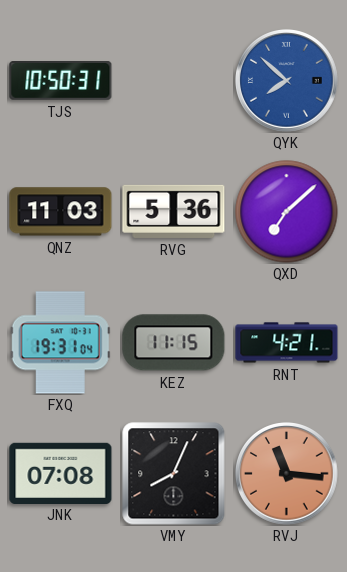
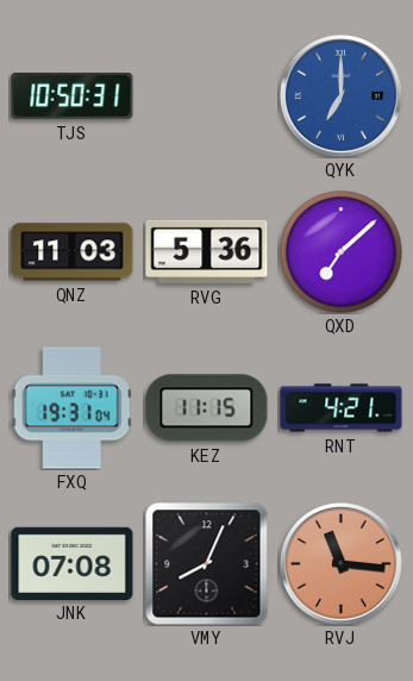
QYK: 7:52 -> 7:00 (342, 96)
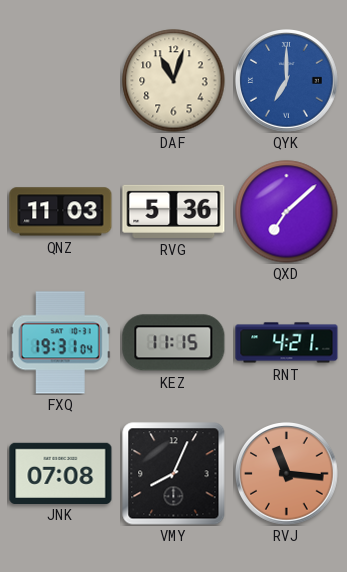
TJS: 10:50 -> none (73, 96)
DAF: none -> 11:03 (174, 81)
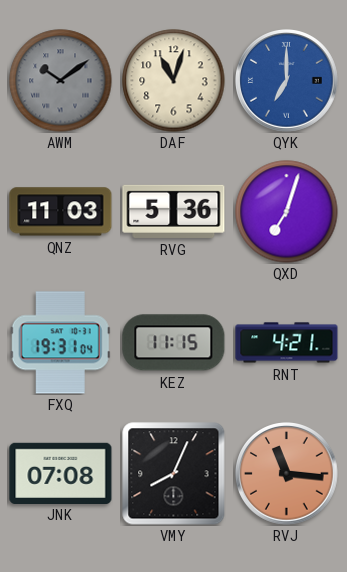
AWM: none -> 10:09 (61, 81)
QXD: 7:08 -> 7:03 (287, 212)
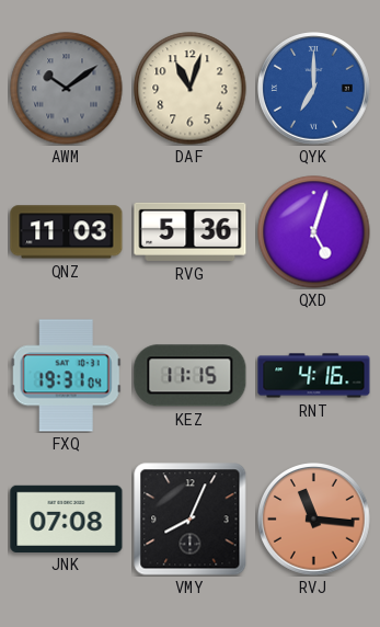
QXD: 7:03 -> 5:03 (314, 232)
RNT: 4:21 -> 4:16 (314, 376)
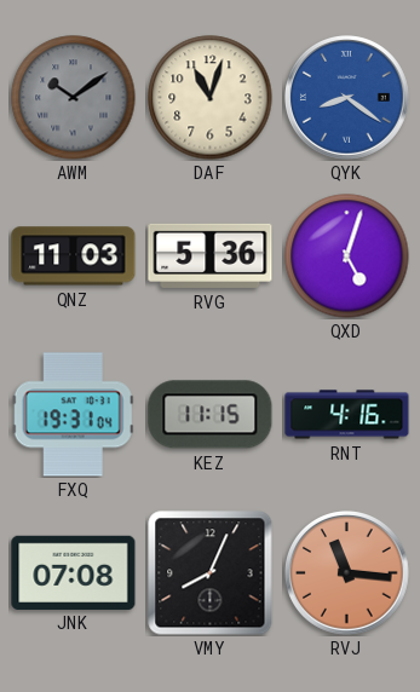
QYK: 7:00 -> 8:21 (347, 98)
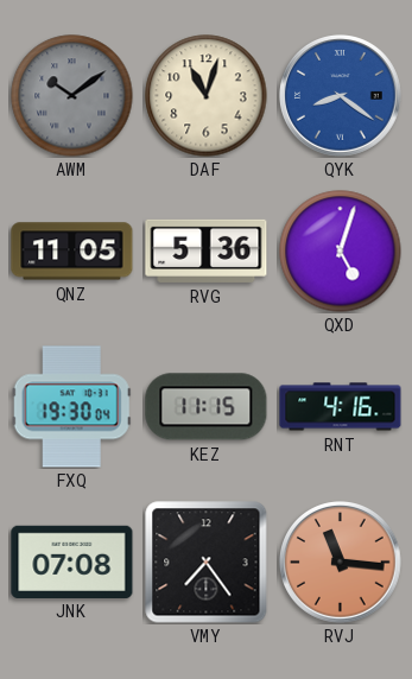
QNZ: 11:03 -> 11:05 (72, 252)
FXQ: 19:31 -> 19:30 (71, 407)
VMY: 8:04 -> 7:24 (207, 563)
